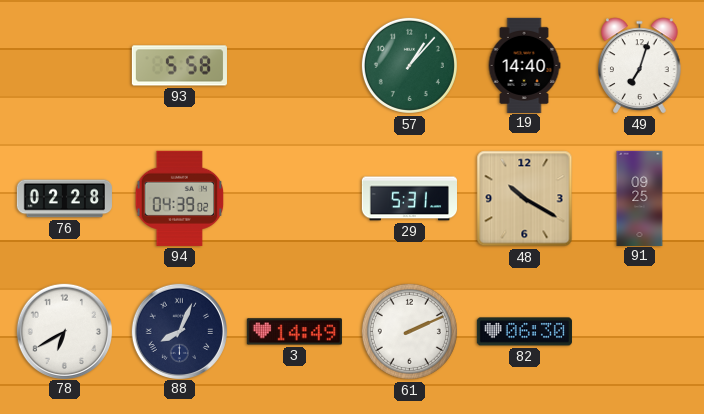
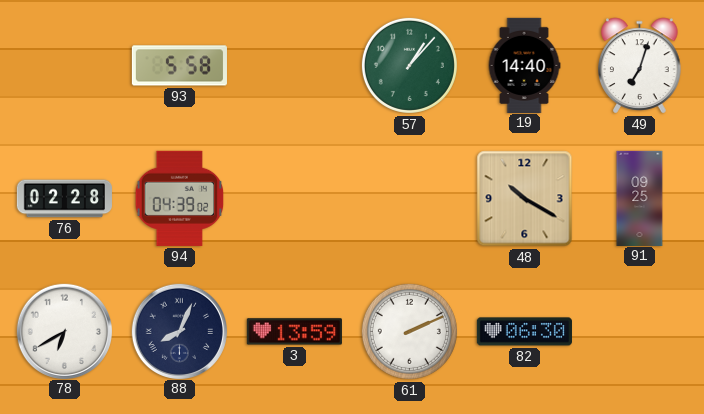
29: 5:31 -> none (409, 199)
3: 14:49 -> 13:59 (294, 332)
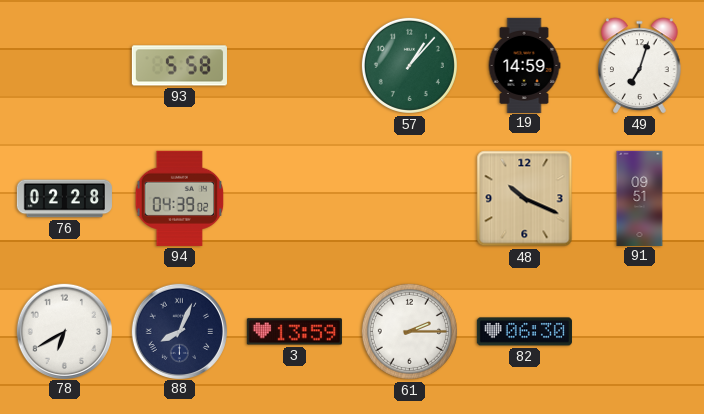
19: 14:40 -> 14:59 (524, 65)
48: 10:20 -> 10:19 (525, 199)
91: 09:25 -> 09:51 (640, 198)
61: 2:11 -> 2:15 (409, 331)
